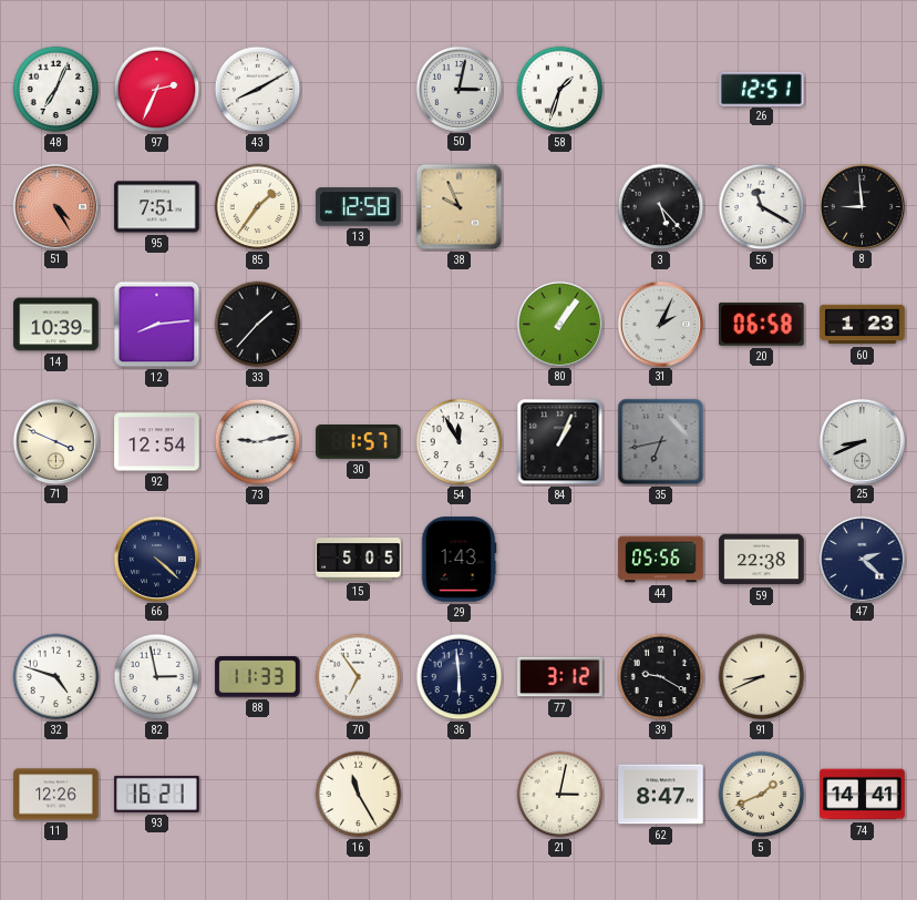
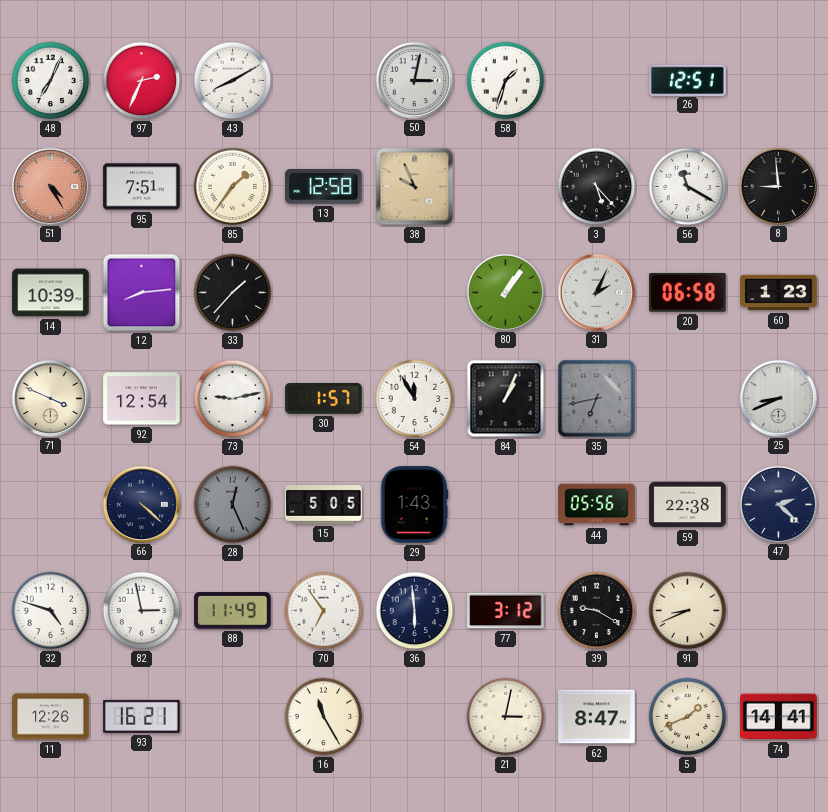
28: none -> 12:26 (233, 505)
88: 11:33 -> 11:49 (233, 611)
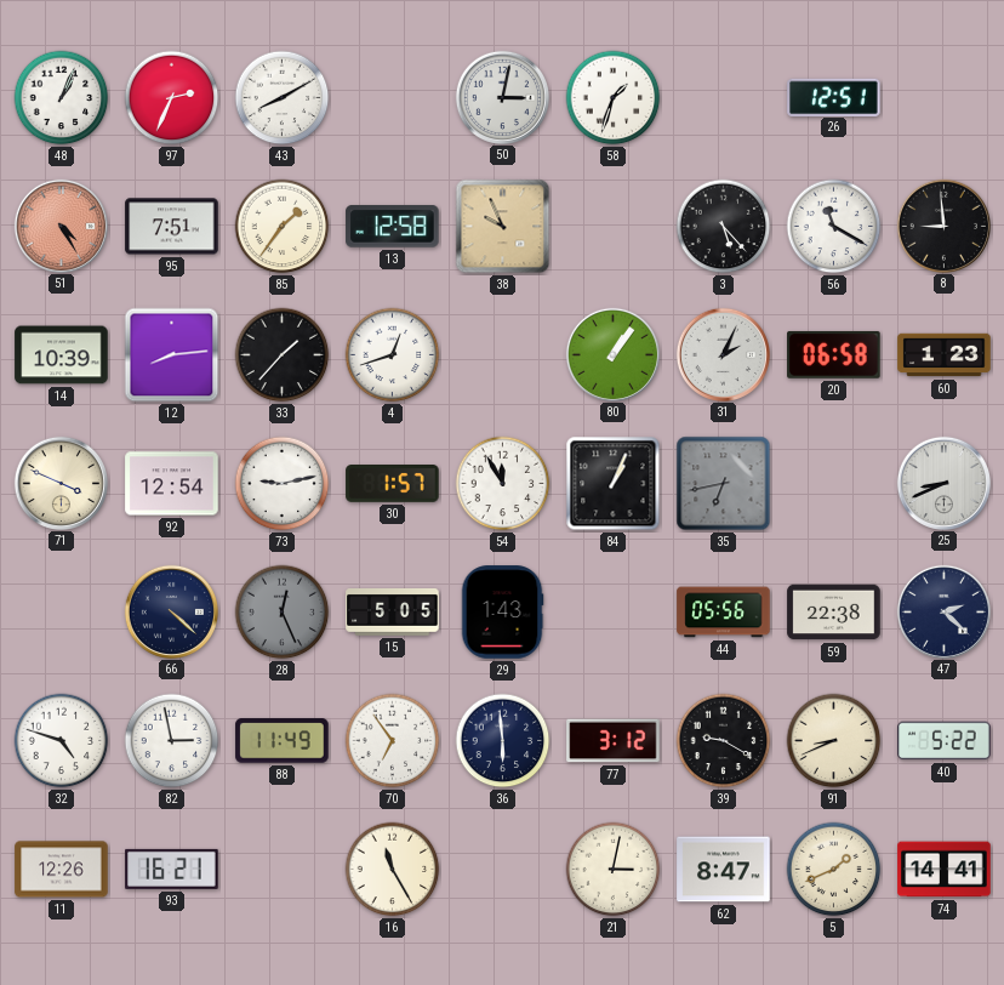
48: 7:04 -> 1:04 (62, 98)
4: none -> 12:42 (393, 355)
40: none -> 5:22 (945, 741)
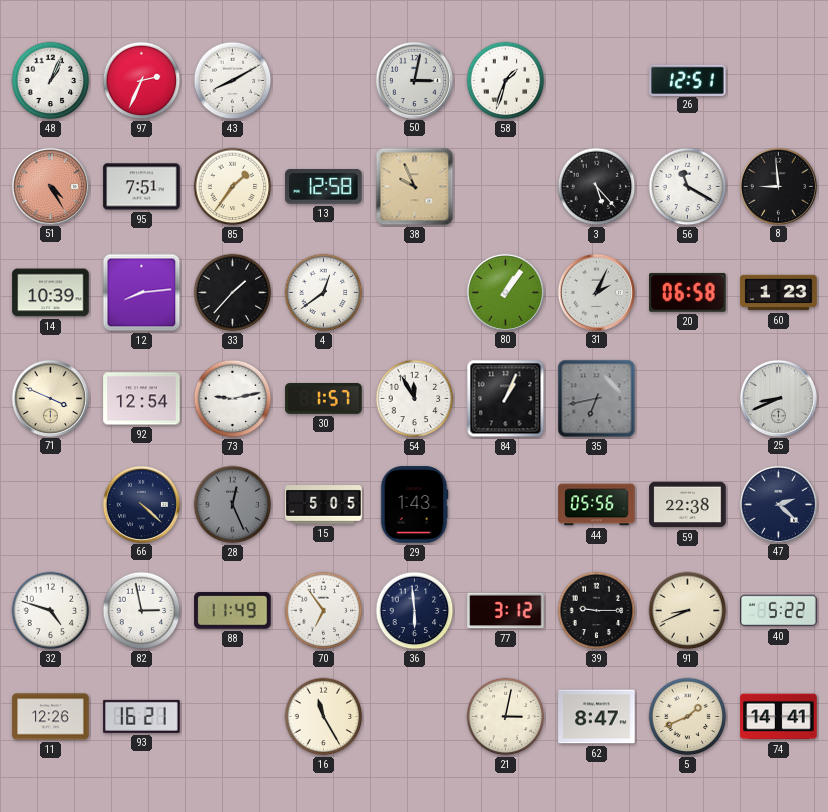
4: 12:42 -> 12:39 (324, 293)
39: 9:20 -> 9:15 (597, 611)
